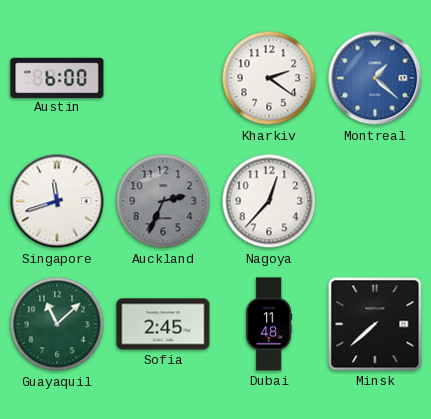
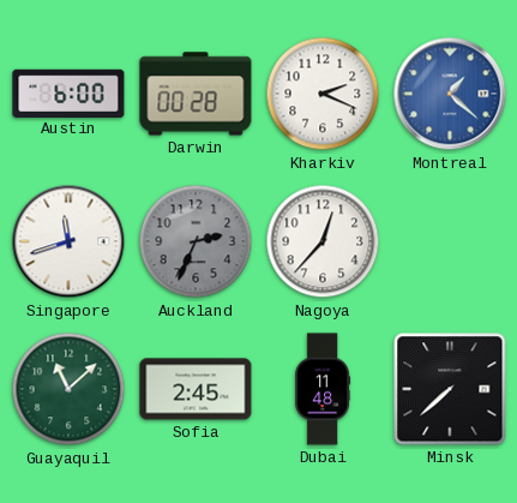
Darwin: none -> 00:28 (196, 94)
Kharkiv: 2:21 -> 2:19 (323, 94)
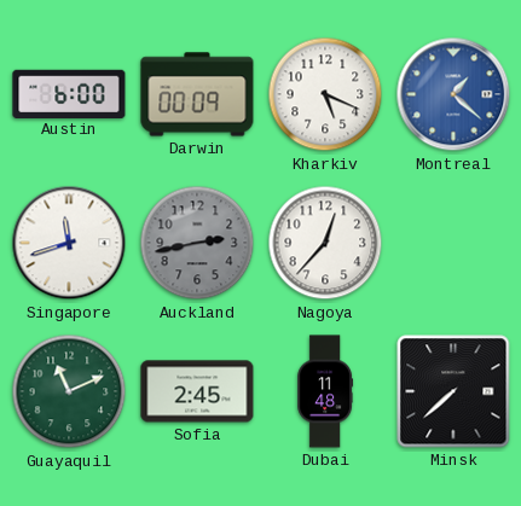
Darwin: 00:28 -> 00:09 (197, 94)
Kharkiv: 2:19 -> 5:19 (325, 94)
Auckland: 2:34 -> 2:43 (197, 243)
Guayaquil: 11:08 -> 11:11 (69, 391)
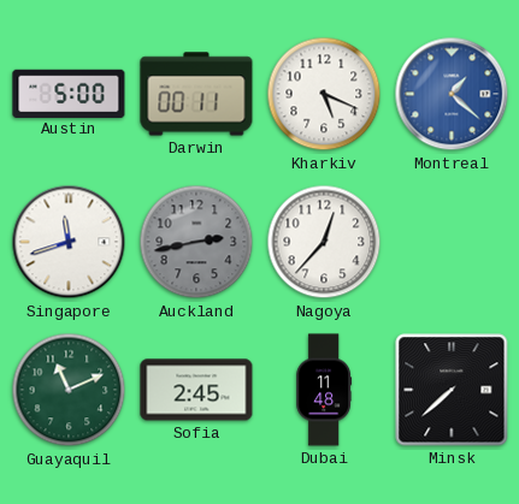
Austin: 6:00 -> 5:00 (69, 93)
Darwin: 00:09 -> 00:11 (196, 94)
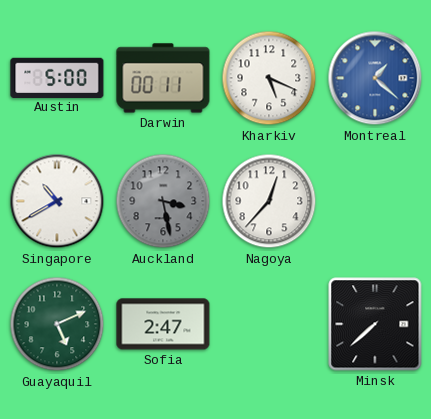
Singapore: 11:42 -> 10:40 (57, 201)
Auckland: 2:43 -> 3:28 (163, 201)
Guayaquil: 11:11 -> 5:11 (57, 324)
Sofia: 2:45 -> 2:47 (163, 324)
Dubai: 11:48 -> none (324, 390)
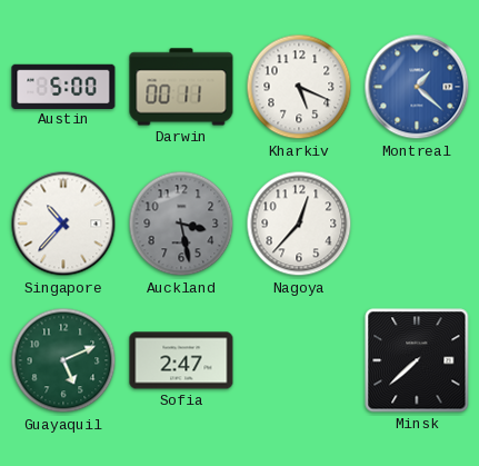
Singapore: 10:40 -> 10:37 (63, 224)
